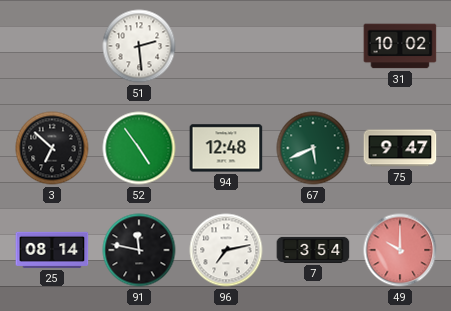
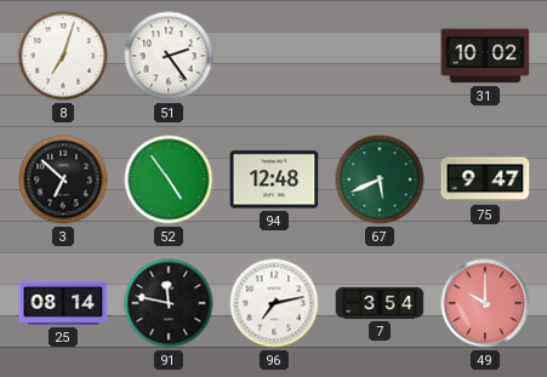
8: none -> 7:03 (63, 56)
51: 2:29 -> 2:24 (169, 56)
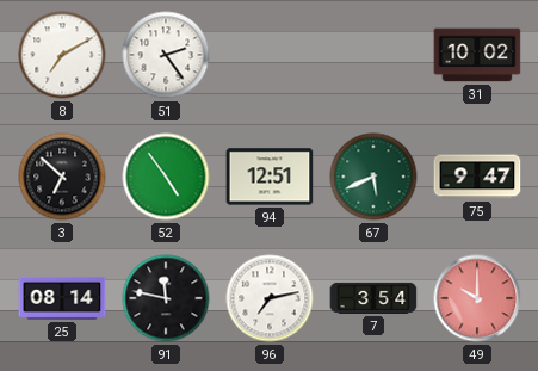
8: 7:03 -> 7:10 (62, 55)
94: 12:48 -> 12:51 (270, 177)
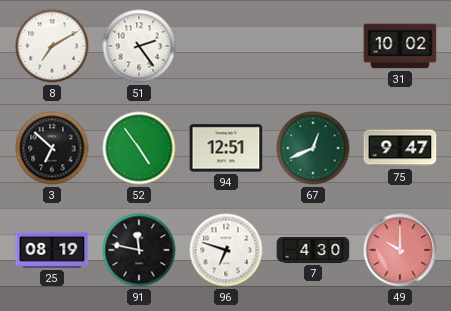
67: 5:41 -> 12:41 (313, 148)
25: 08:14 -> 08:19 (52, 250)
96: 7:13 -> 6:48 (226, 250)
7: 3:54 -> 4:30 (313, 250)
